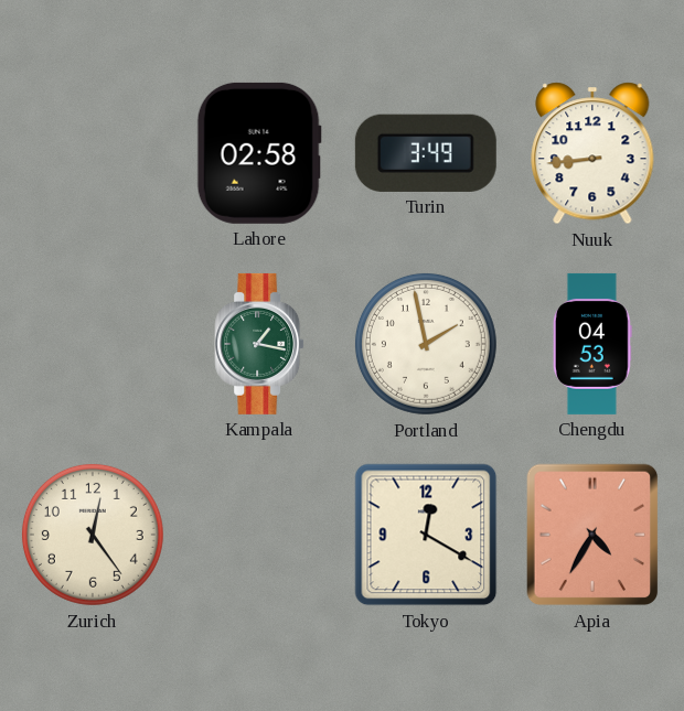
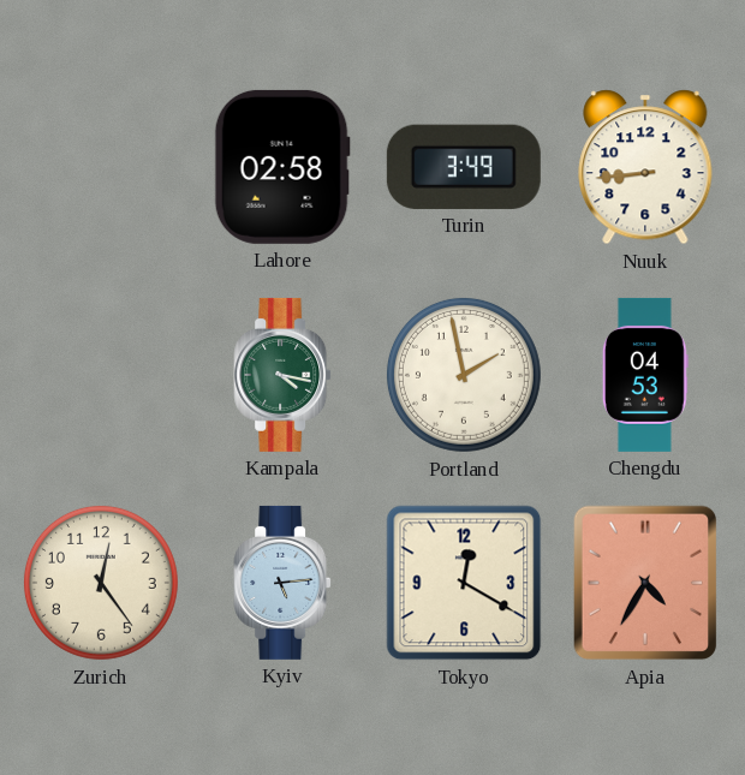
Kampala: 1:17 -> 4:17 (282, 375)
Kyiv: none -> 5:14 (282, 583)
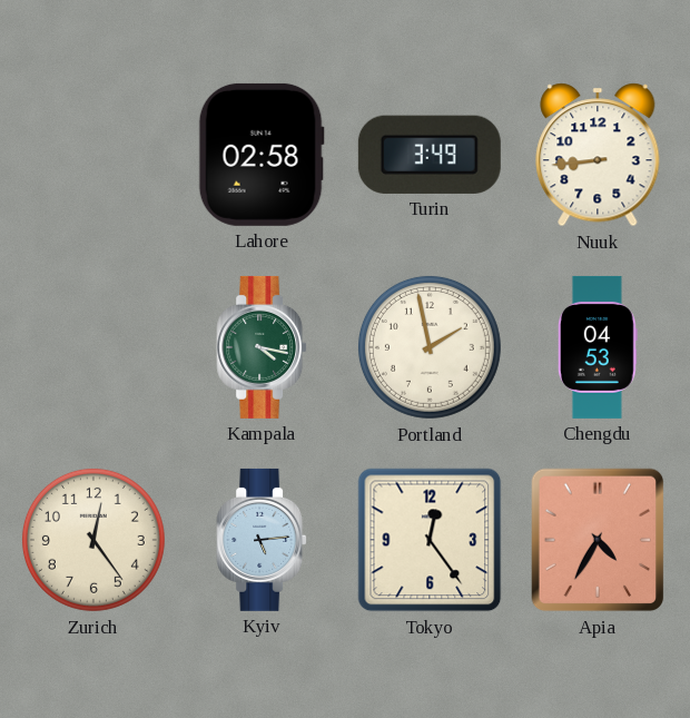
Tokyo: 12:20 -> 12:24 (430, 540)
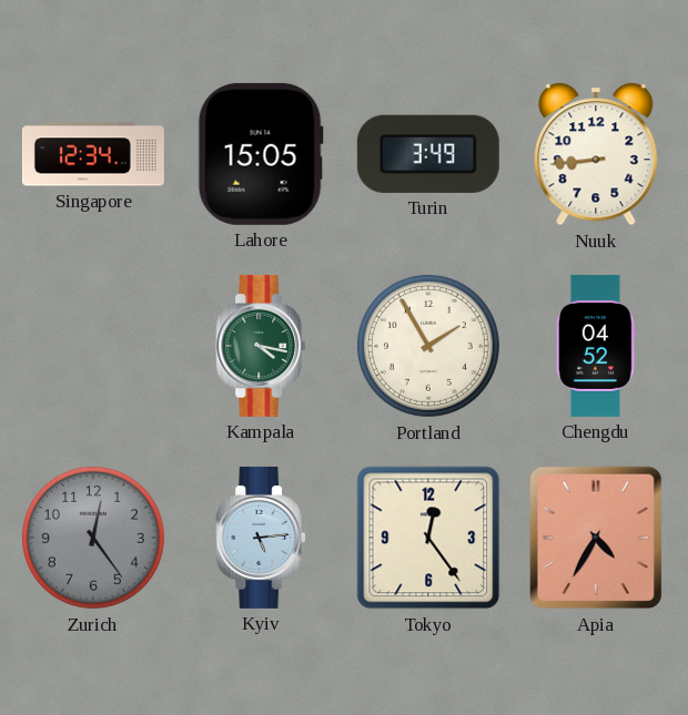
Singapore: none -> 12:34 (93, 154)
Lahore: 02:58 -> 15:05 (261, 154)
Portland: 1:58 -> 1:55 (428, 346)
Chengdu: 04:53 -> 04:52 (596, 346)
Zurich dial: cream -> grey (93, 538)
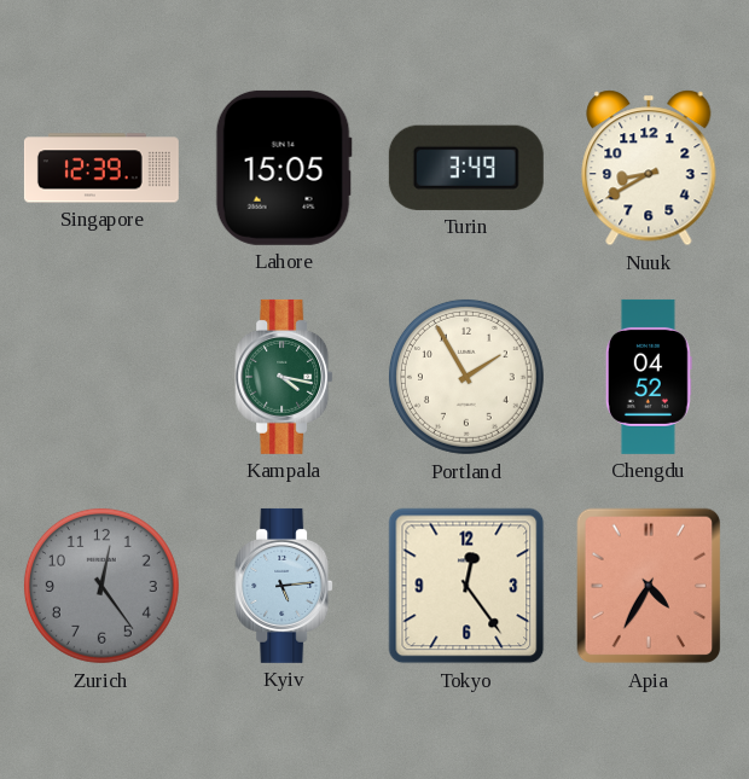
Singapore: 12:34 -> 12:39 (101, 168)
Nuuk: 8:44 -> 8:40 (649, 168)
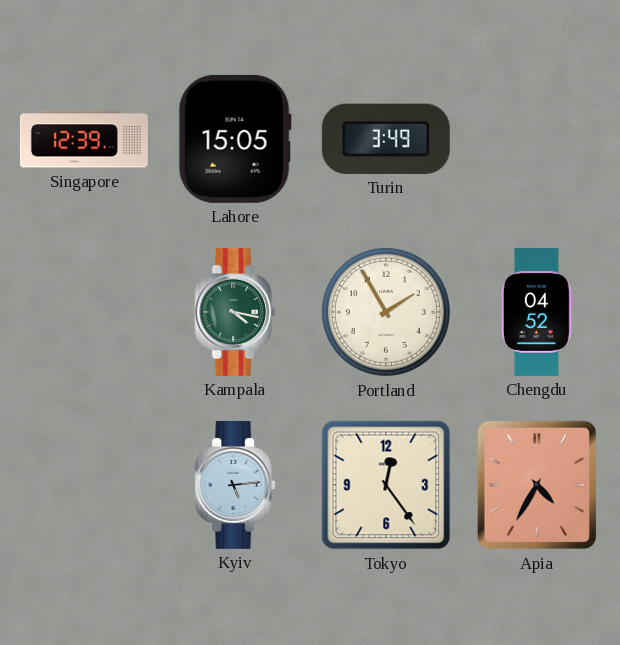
Nuuk: 8:40 -> none (649, 168)
Zurich: 12:24 -> none (101, 586)
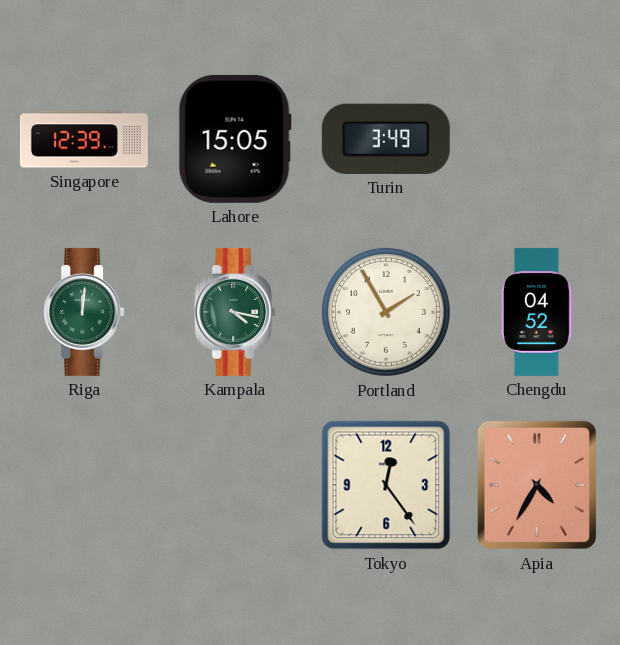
Riga: none -> 12:01 (84, 312)
Kyiv: 5:14 -> none (235, 485)
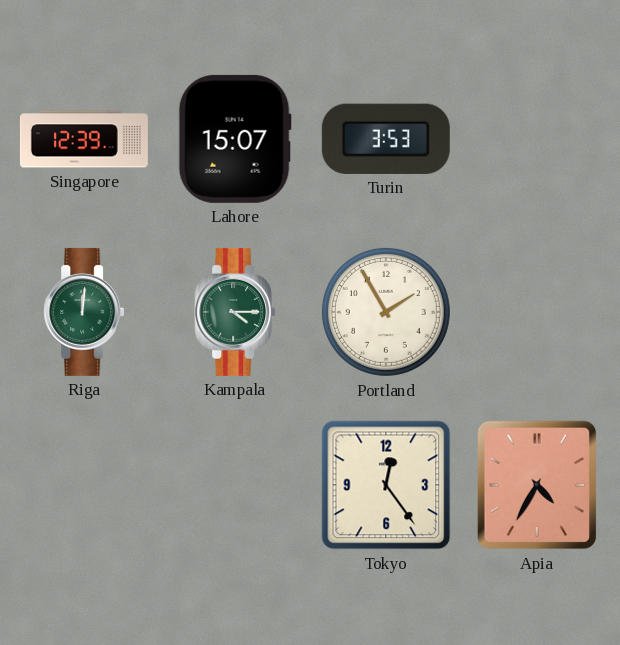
Lahore: 15:05 -> 15:07 (235, 139)
Turin: 3:49 -> 3:53 (386, 139)
Kampala: 4:17 -> 4:15 (235, 312)
Chengdu: 04:52 -> none (537, 312)
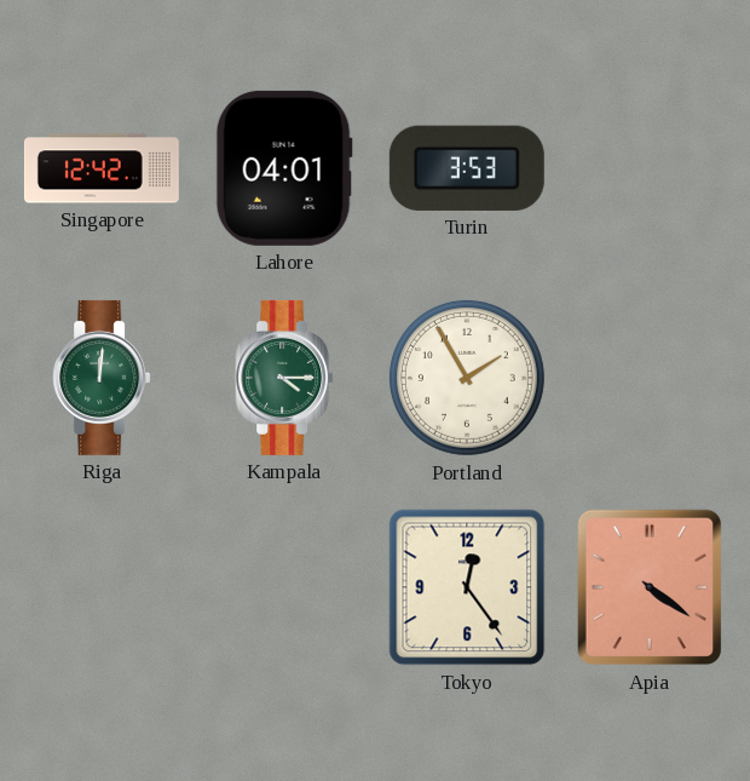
Singapore: 12:39 -> 12:42 (102, 168)
Lahore: 15:07 -> 04:01 (284, 168)
Apia: 4:35 -> 4:21 (650, 587)
